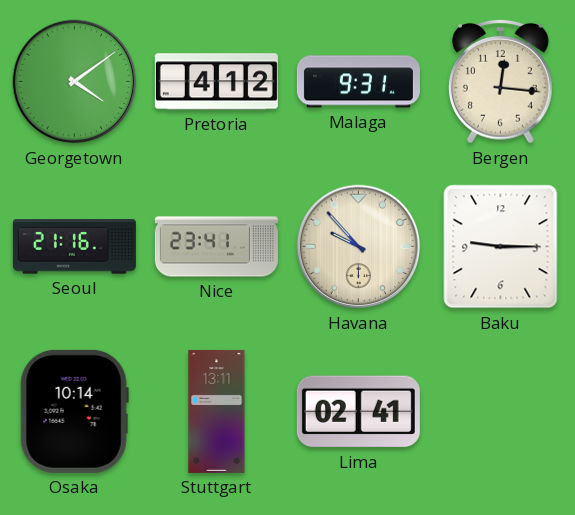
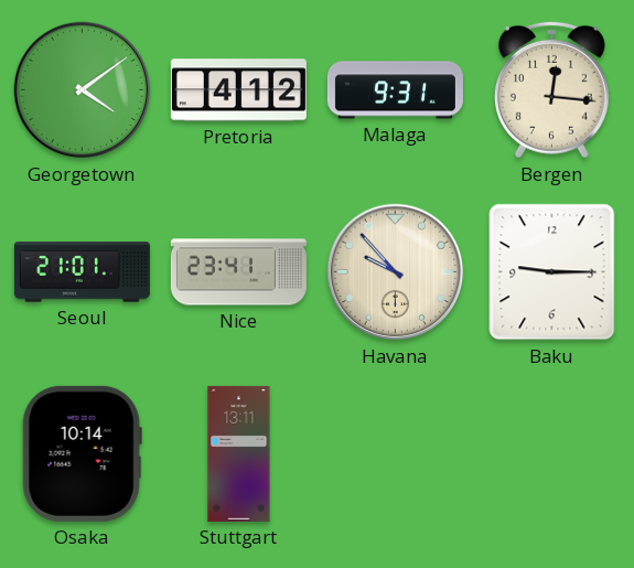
Seoul: 21:16 -> 21:01 (82, 272)
Lima: 02:41 -> none (358, 412)
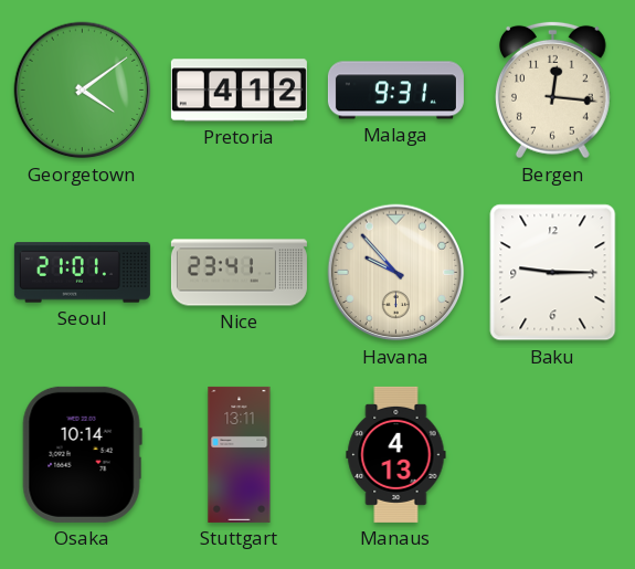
Manaus: none -> 4:13 (396, 454)
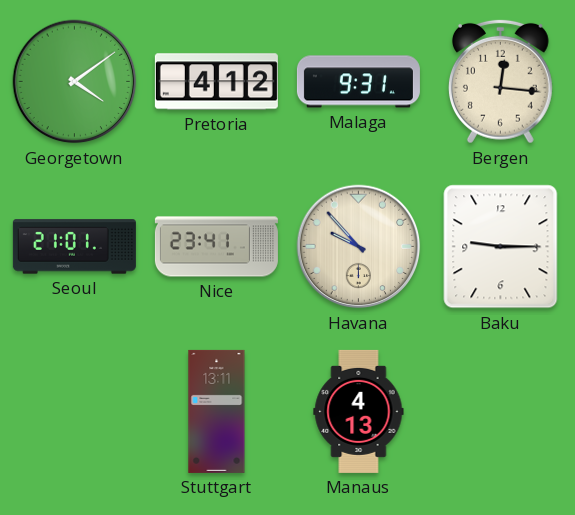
Osaka: 10:14 -> none (82, 454)
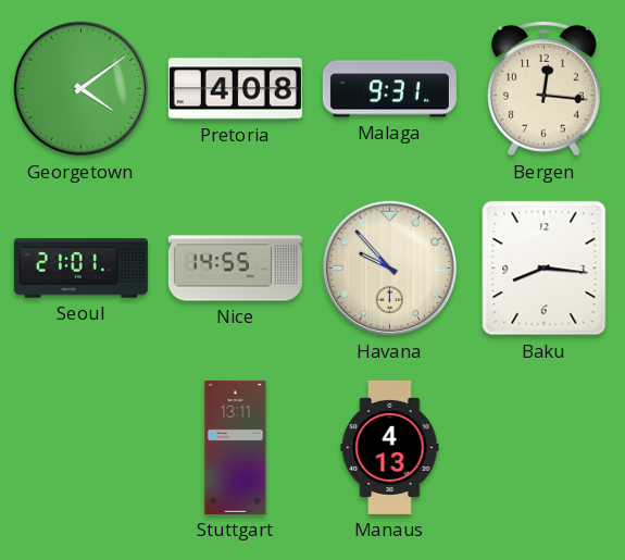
Pretoria: 4:12 -> 4:08 (235, 89)
Nice: 23:41 -> 14:55 (235, 269)
Baku: 9:15 -> 8:16 (545, 269)
